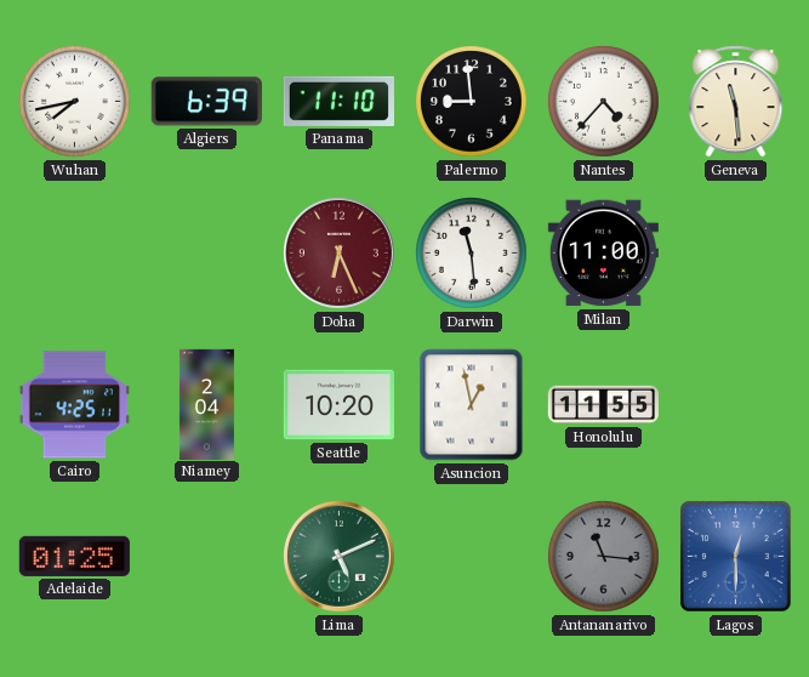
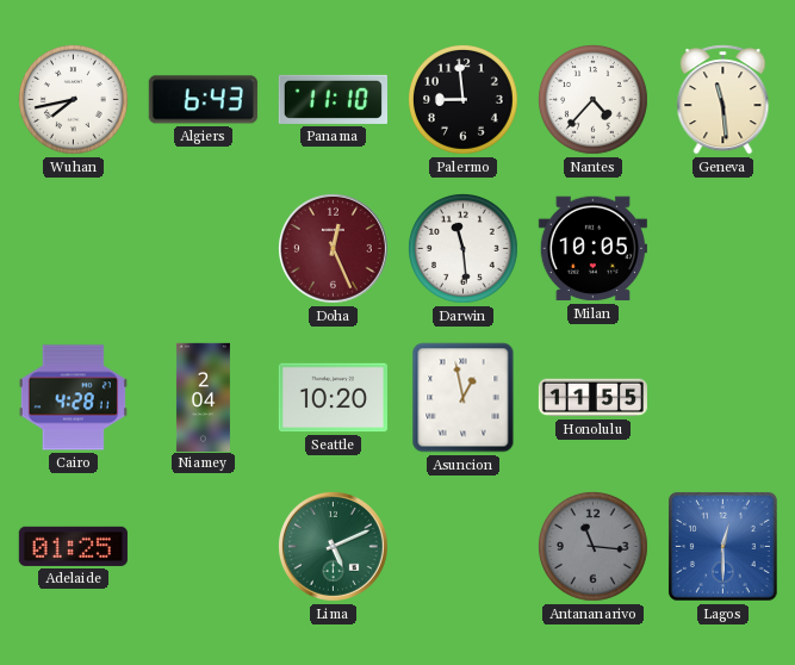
Algiers: 6:39 -> 6:43 (203, 100)
Doha: 6:26 -> 12:26 (333, 248)
Milan: 11:00 -> 10:05 (592, 249)
Cairo: 4:25 -> 4:28 (73, 398)
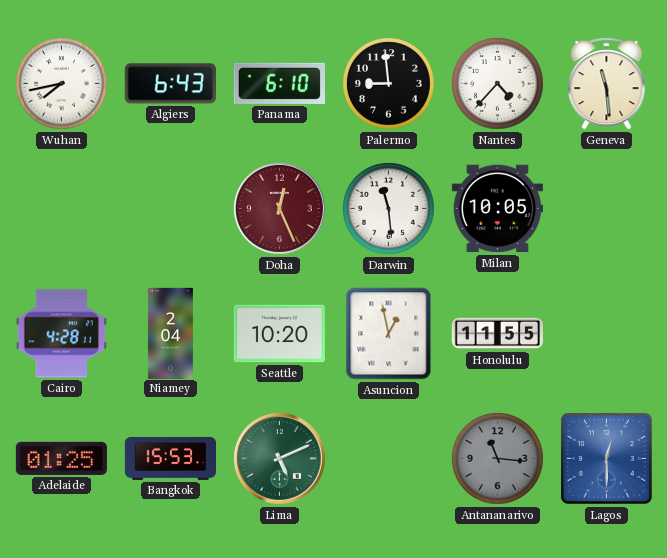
Panama: 11:10 -> 6:10 (279, 83)
Bangkok: none -> 15:53 (170, 458)
